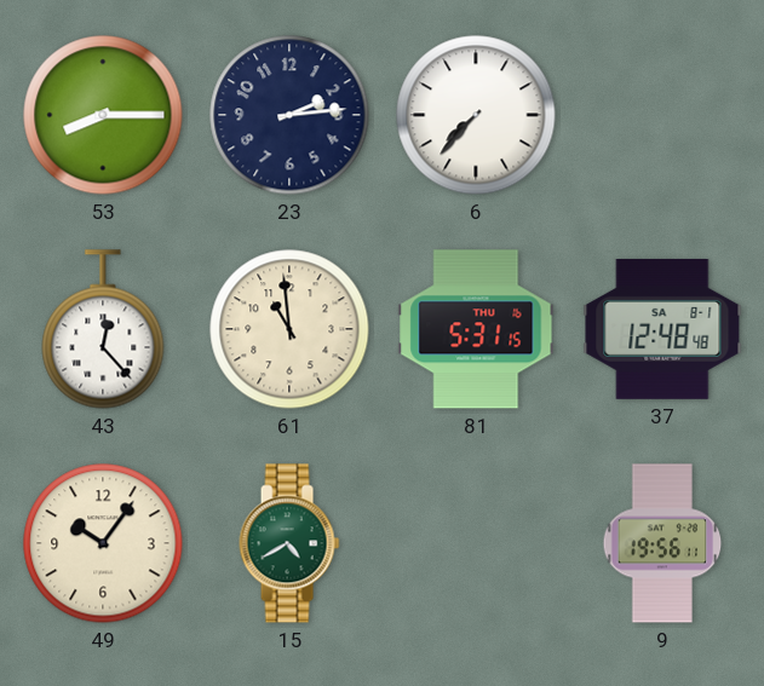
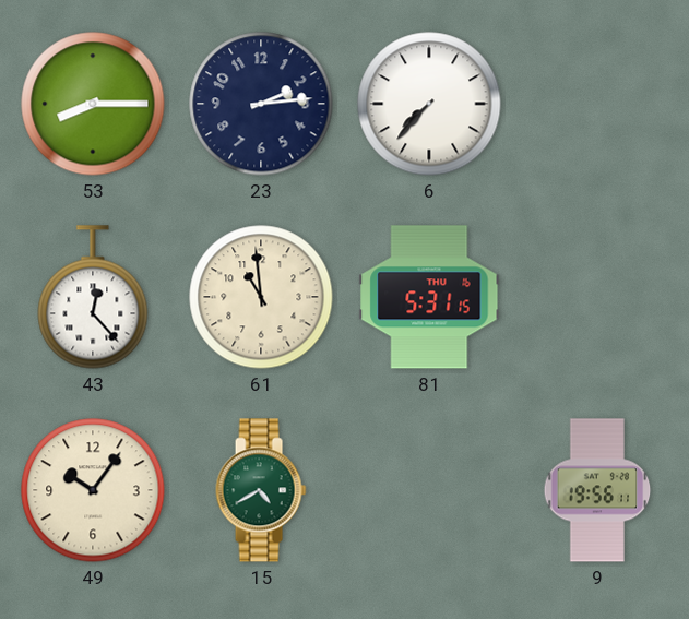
37: 12:48 -> none (662, 329)
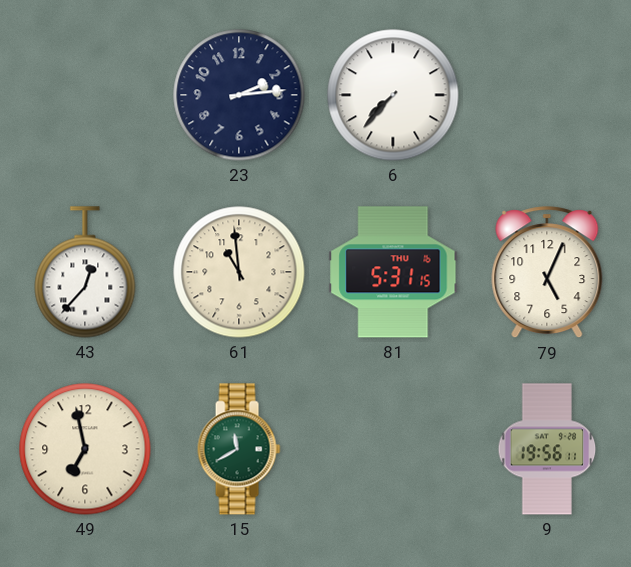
53: 8:15 -> none (93, 104)
43: 12:23 -> 12:37 (85, 272)
79: none -> 5:04 (547, 273)
49: 10:06 -> 6:58 (85, 449)
15: 4:40 -> 11:40 (239, 449)
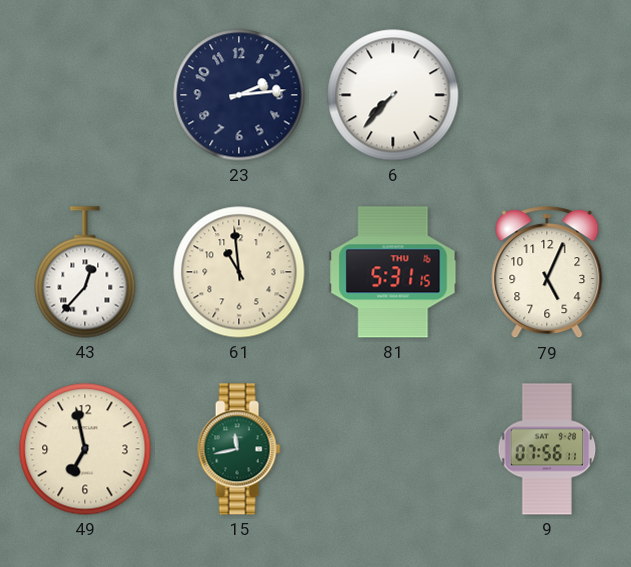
15: 11:40 -> 11:43 (239, 449)
9: 19:56 -> 07:56 (547, 449)
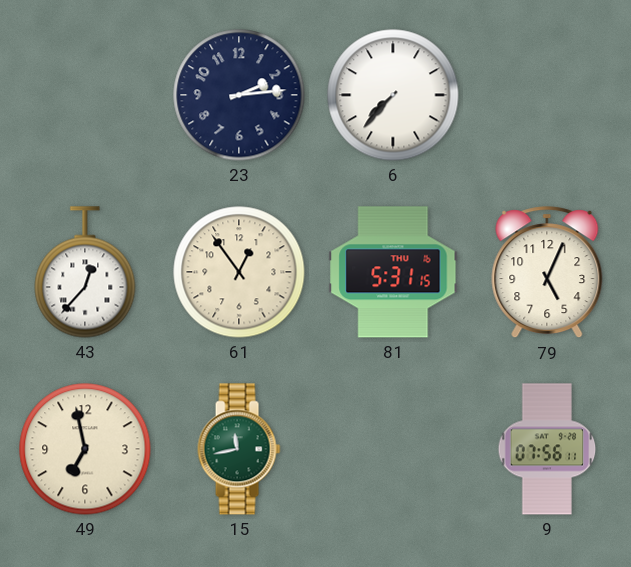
61: 10:59 -> 12:54 (239, 272)
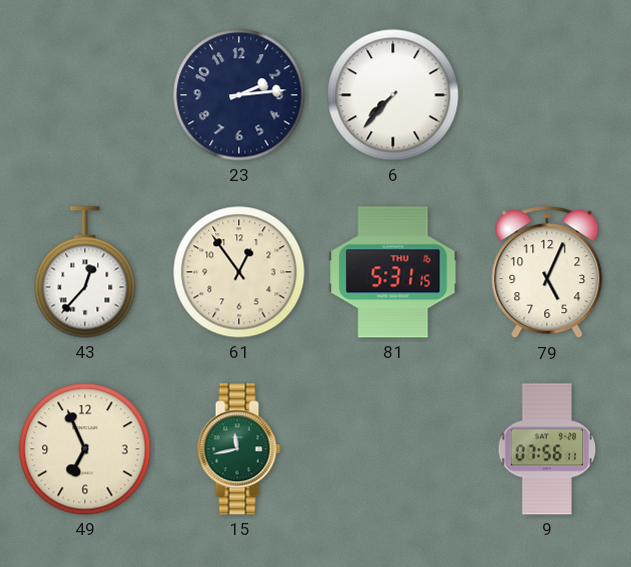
49: 6:58 -> 6:56 (85, 449)
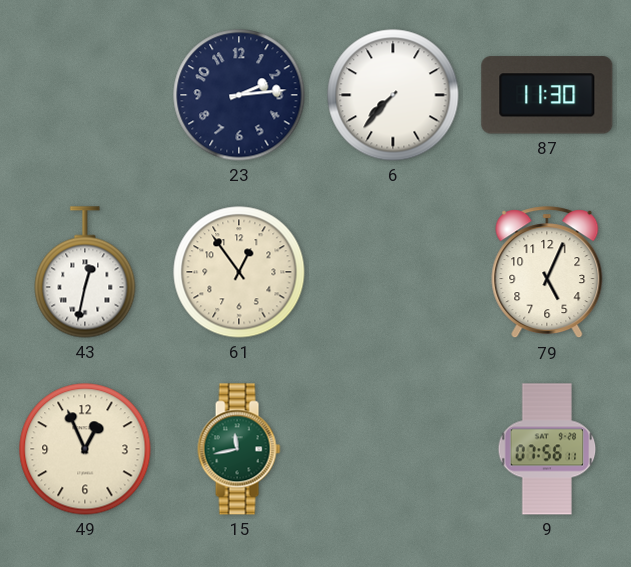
87: none -> 11:30 (547, 95)
43: 12:37 -> 12:32 (85, 272)
81: 5:31 -> none (393, 272)
49: 6:56 -> 12:56 (85, 449)
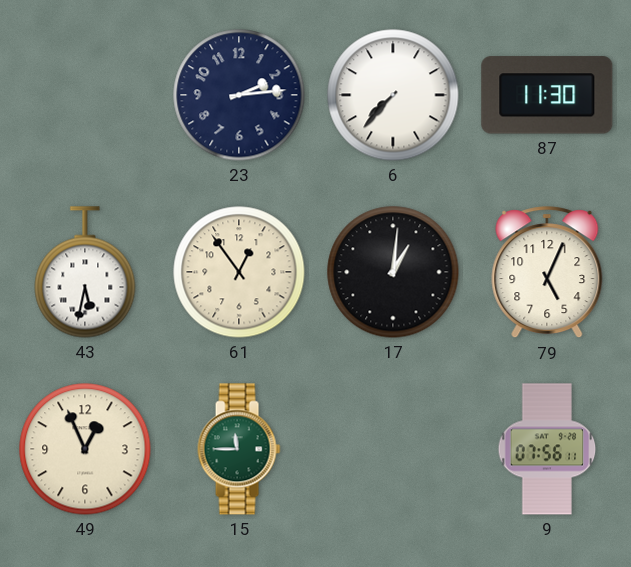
43: 12:32 -> 5:32 (85, 272)
17: none -> 1:01 (393, 272)
15: 11:43 -> 11:45 (239, 449)
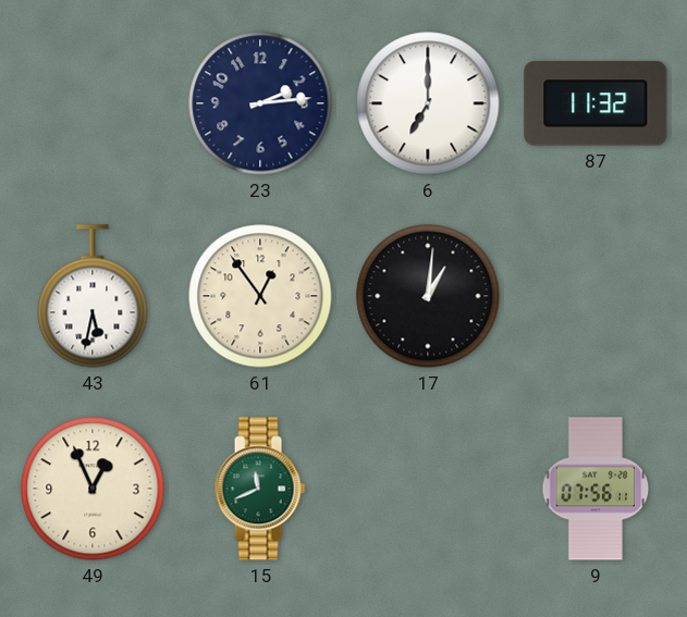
6: 7:37 -> 7:00 (428, 103)
87: 11:30 -> 11:32 (596, 103)
79: 5:04 -> none (547, 273)
15: 11:45 -> 11:41 (260, 489)
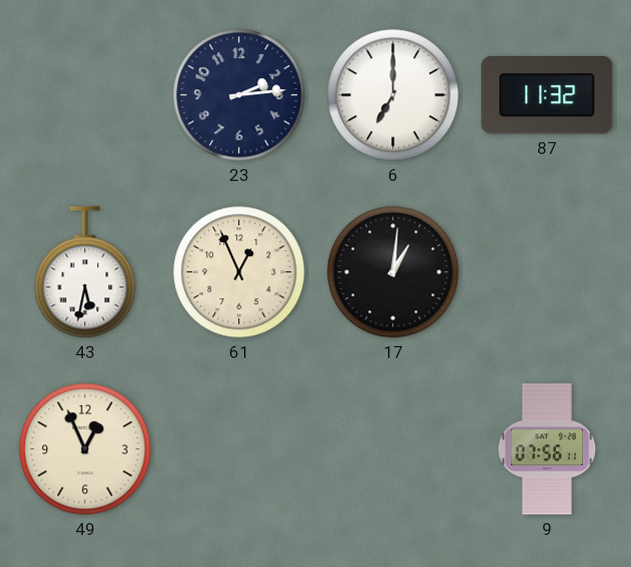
61: 12:54 -> 12:56 (239, 272)
15: 11:41 -> none (260, 489)
